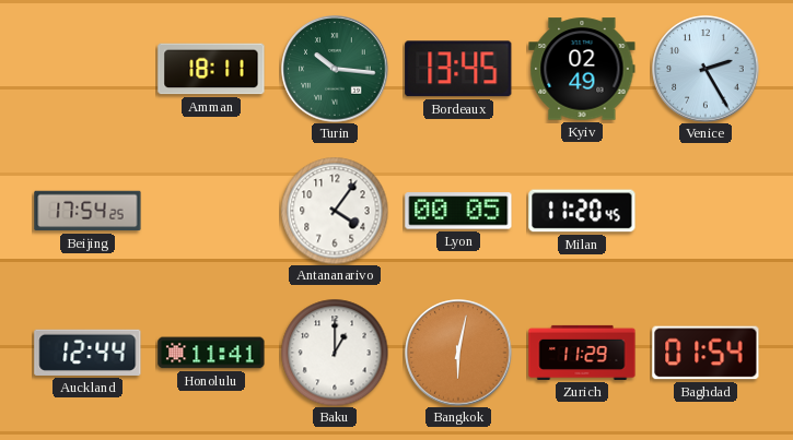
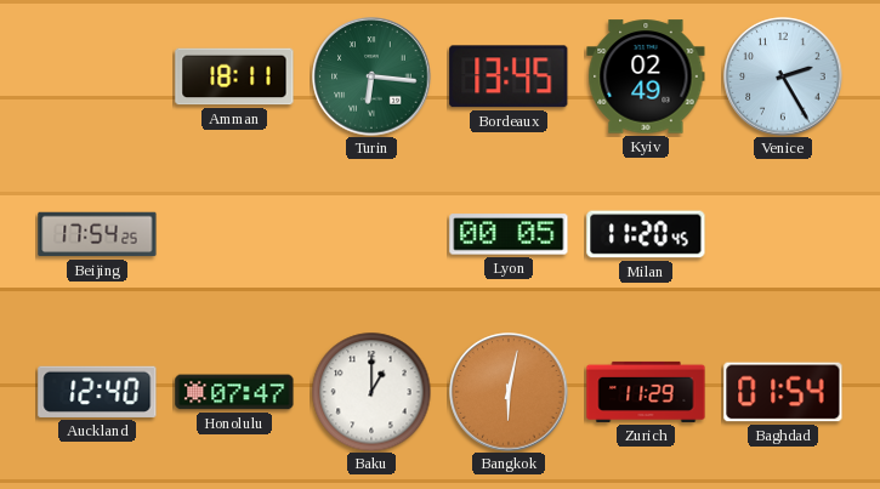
Turin: 10:16 -> 6:16 (371, 76)
Antananarivo: 4:06 -> none (335, 211)
Auckland: 12:44 -> 12:40 (97, 392)
Honolulu: 11:41 -> 07:47 (234, 392)
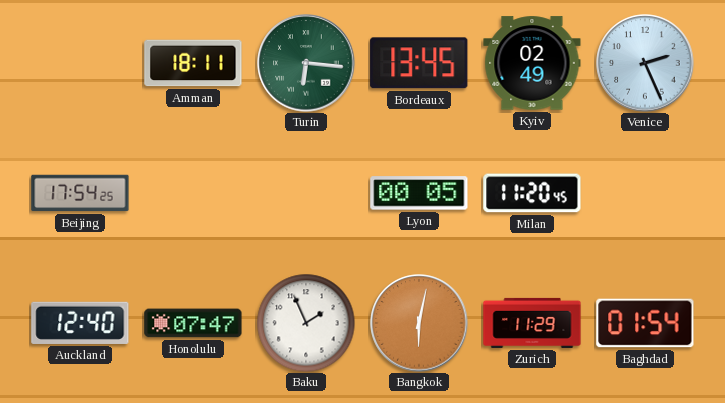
Venice: 2:25 -> 2:26 (645, 63)
Baku: 1:00 -> 1:56 (306, 323)
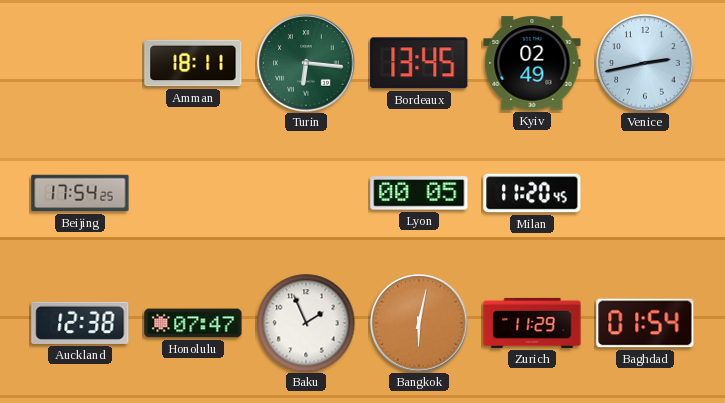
Venice: 2:26 -> 2:43 (645, 63)
Auckland: 12:40 -> 12:38 (80, 323)
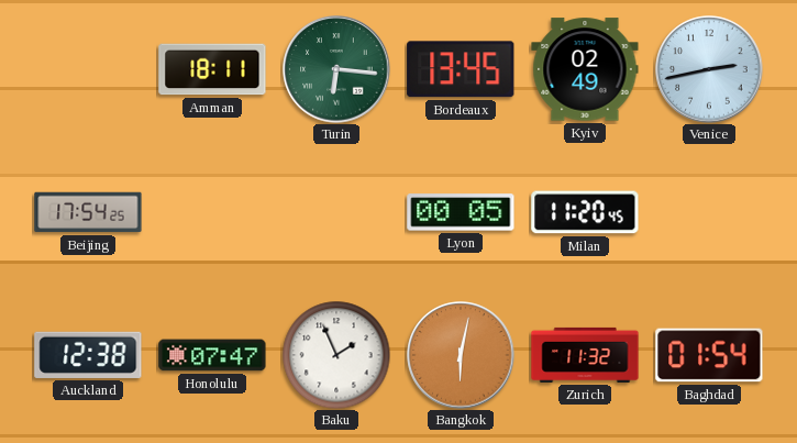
Zurich: 11:29 -> 11:32 (585, 355)
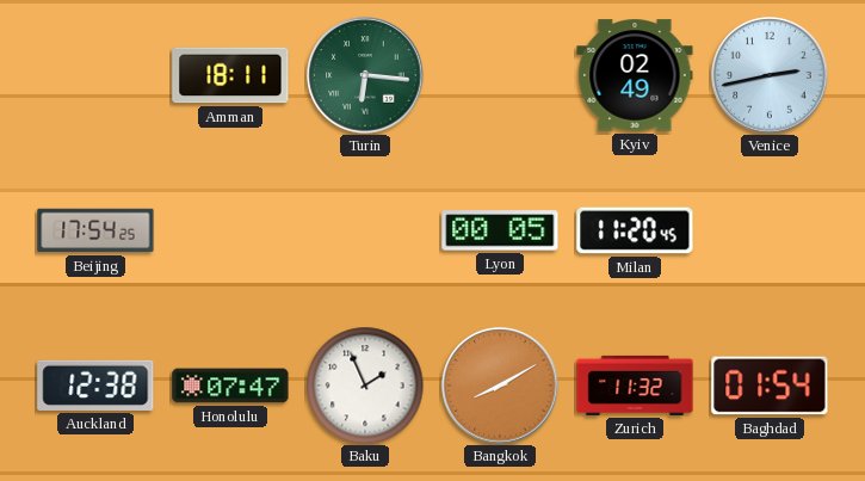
Bordeaux: 13:45 -> none (461, 69)
Bangkok: 6:02 -> 8:10 (500, 386)
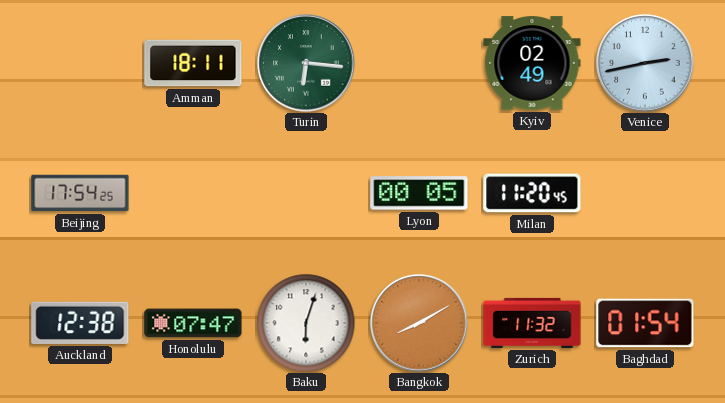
Baku: 1:56 -> 6:03 (306, 323)
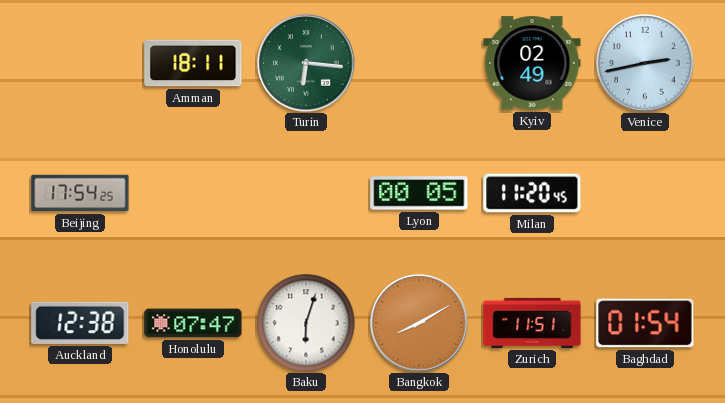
Zurich: 11:32 -> 11:51 (532, 323)
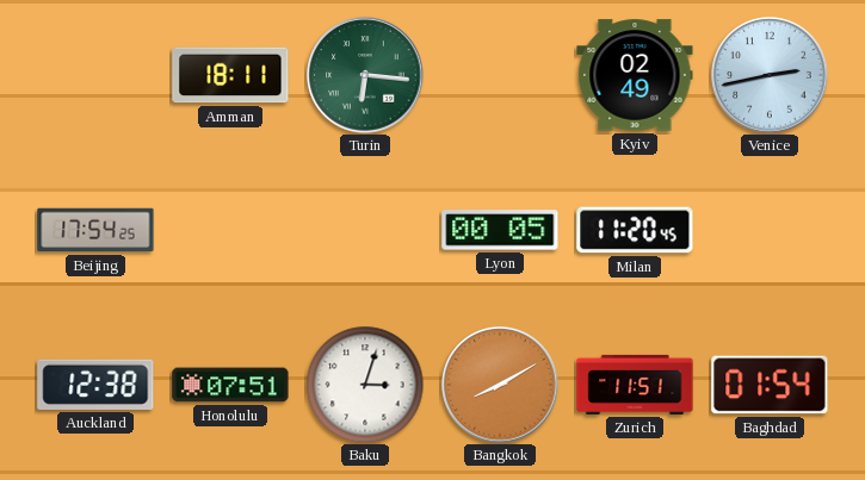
Honolulu: 07:47 -> 07:51 (230, 385)
Baku: 6:03 -> 3:03 (365, 385)
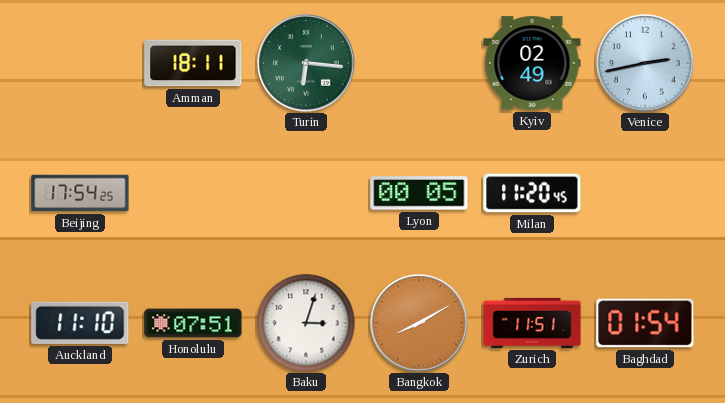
Auckland: 12:38 -> 11:10 (80, 323)
